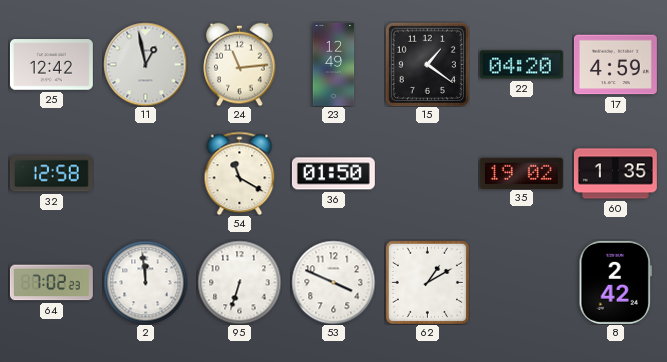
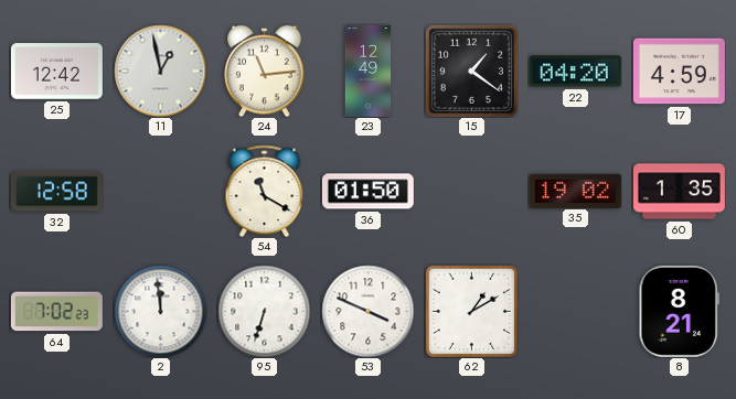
8: 2:42 -> 8:21 (679, 311)
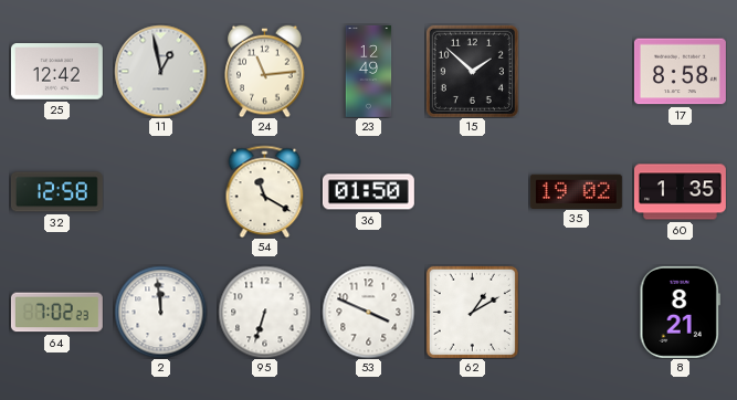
15: 1:21 -> 1:52 (472, 71)
22: 04:20 -> none (575, 72)
17: 4:59 -> 8:58 (680, 72)
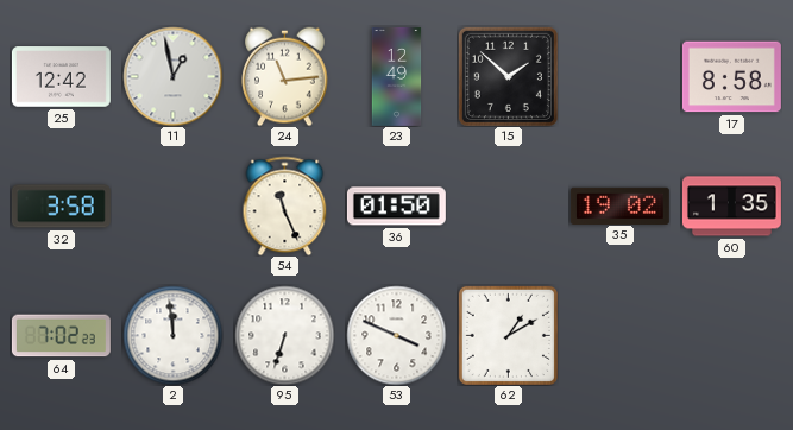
32: 12:58 -> 3:58 (61, 207)
54: 11:20 -> 11:26 (285, 205)
8: 8:21 -> none (680, 312)
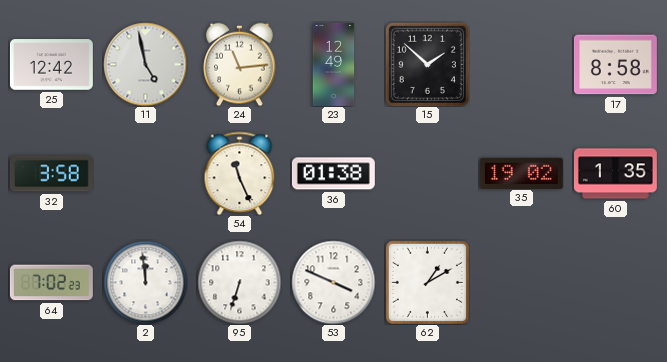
11: 12:58 -> 4:58 (145, 64)
36: 01:50 -> 01:38 (333, 174)
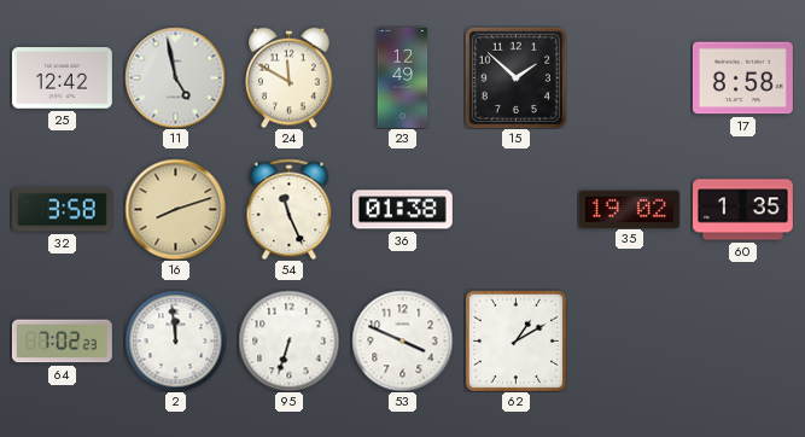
24: 11:14 -> 11:50 (290, 77)
16: none -> 8:12 (175, 209)
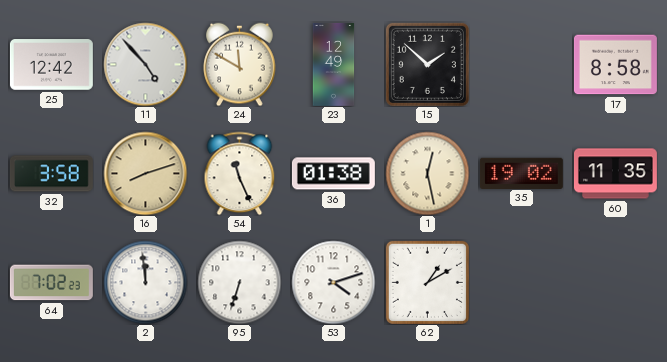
11: 4:58 -> 4:53 (145, 64)
1: none -> 12:28 (427, 173)
60: 1:35 -> 11:35 (615, 174)
53: 3:49 -> 4:12 (333, 282)
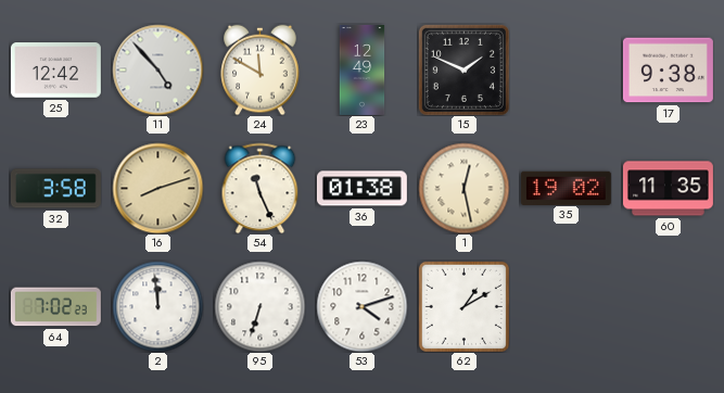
15: 1:52 -> 1:49 (463, 69)
17: 8:58 -> 9:38 (668, 71)
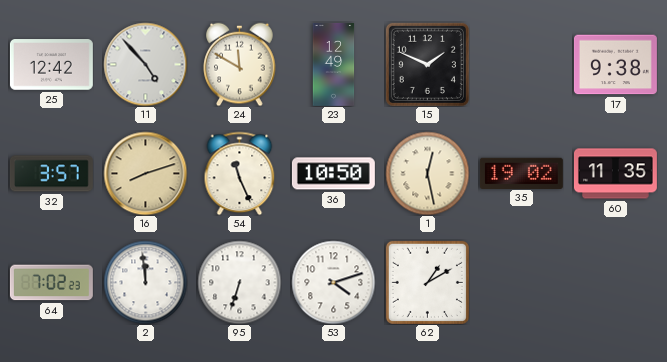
32: 3:58 -> 3:57 (51, 174)
36: 01:38 -> 10:50 (333, 174)
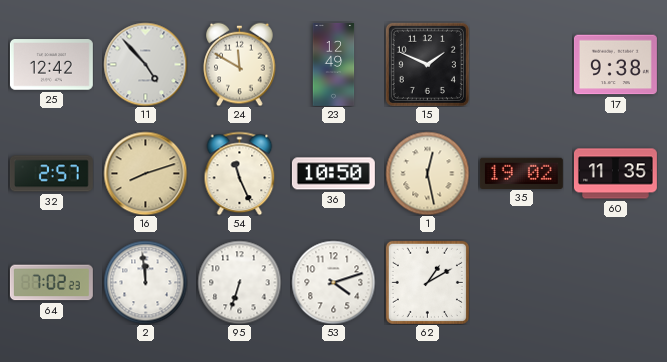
32: 3:57 -> 2:57 (51, 174)
